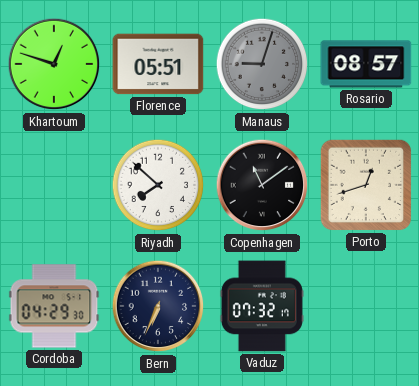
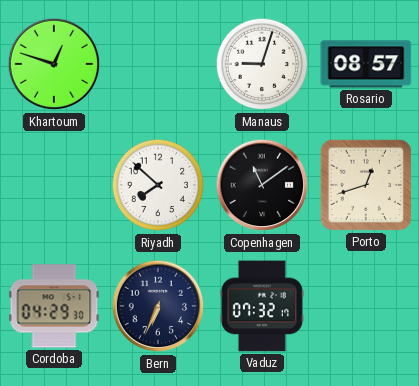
Florence: 05:51 -> none (158, 64)
Manaus dial: grey -> white (262, 64)
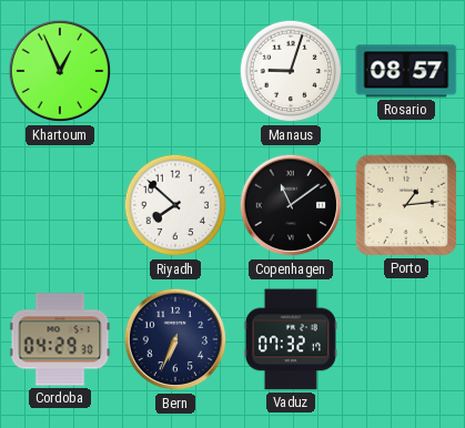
Khartoum: 12:48 -> 12:56 (60, 71)
Porto: 12:42 -> 1:14 (406, 205)
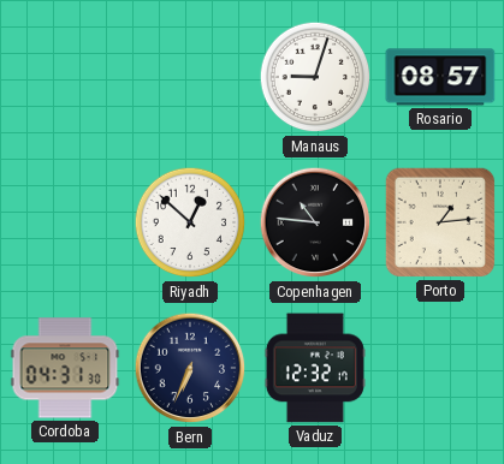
Khartoum: 12:56 -> none (60, 71)
Riyadh: 7:52 -> 12:52 (190, 222)
Copenhagen: 11:09 -> 10:46 (315, 222)
Cordoba: 04:29 -> 04:31 (65, 368)
Vaduz: 07:32 -> 12:32 (315, 368)
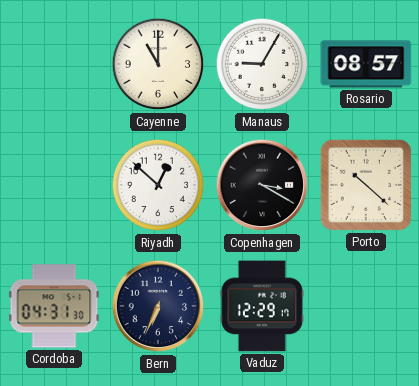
Cayenne: none -> 11:00 (158, 64)
Manaus: 9:03 -> 9:05 (262, 64)
Copenhagen: 10:46 -> 3:20 (262, 185)
Porto: 1:14 -> 10:22 (366, 185)
Vaduz: 12:32 -> 12:29 (262, 306)
